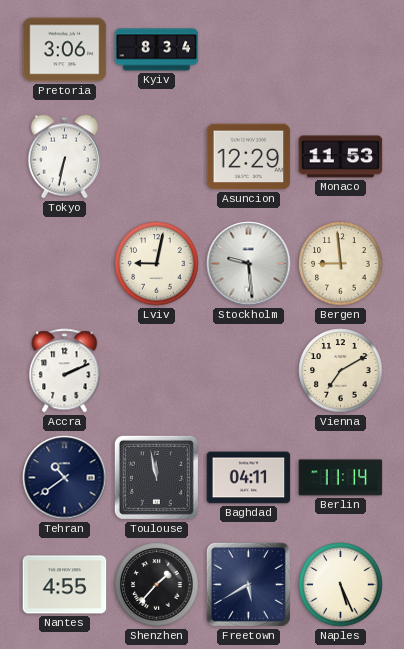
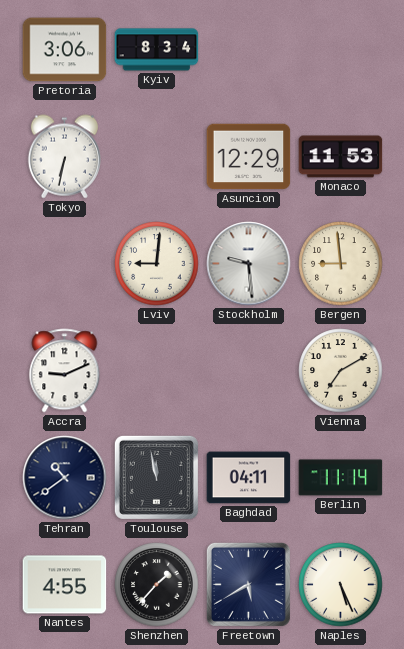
Lviv: 9:02 -> 9:01 (157, 264)
Accra: 2:11 -> 9:11 (65, 371)
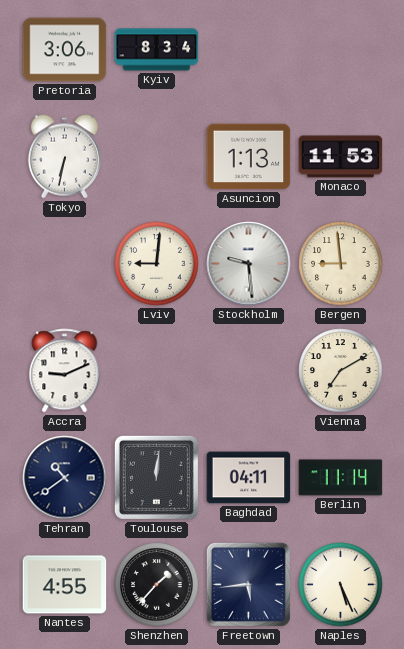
Asuncion: 12:29 -> 1:13 (249, 157)
Toulouse: 11:58 -> 12:01 (156, 477)
Freetown: 5:40 -> 5:44 (248, 584)
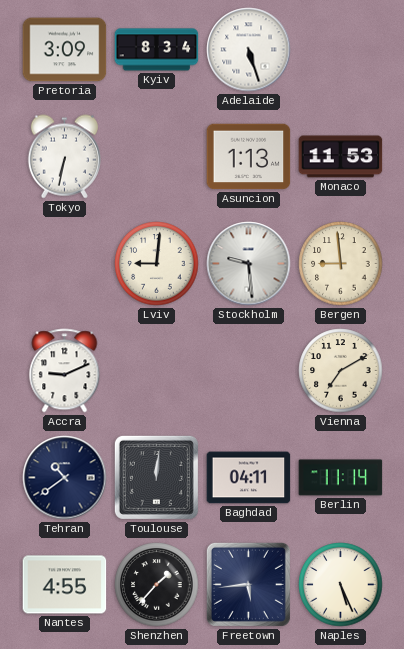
Pretoria: 3:06 -> 3:09 (65, 50)
Adelaide: none -> 5:27 (249, 50)
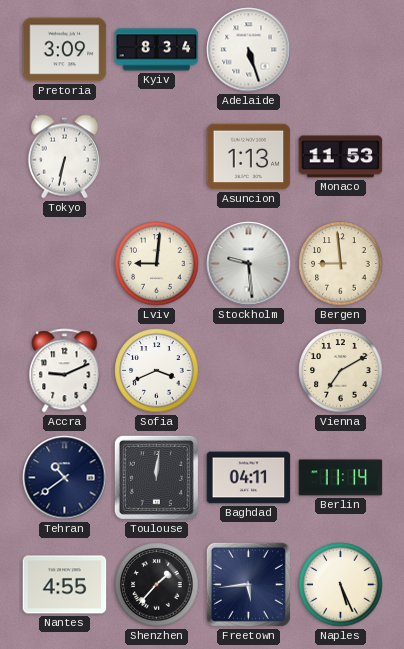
Sofia: none -> 3:41 (157, 371)
